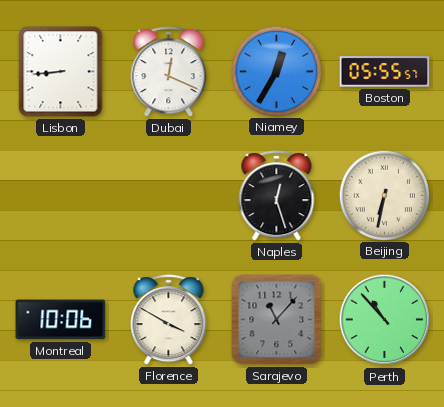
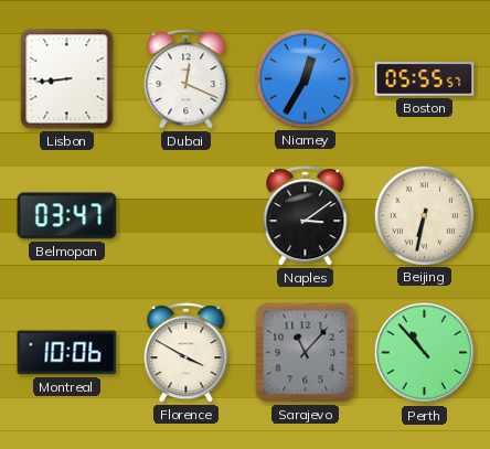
Belmopan: none -> 03:47 (67, 216)
Naples: 12:27 -> 3:09 (306, 216)
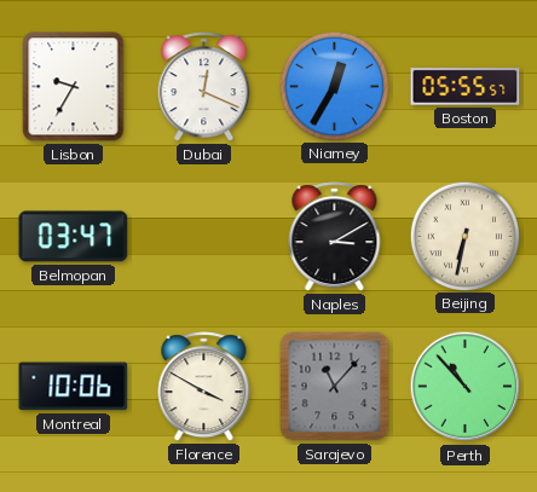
Lisbon: 8:44 -> 9:35 (74, 87)
Naples: 3:09 -> 3:10 (335, 237)
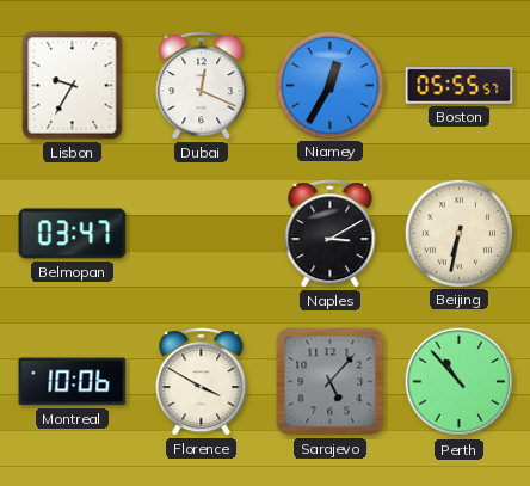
Sarajevo: 11:07 -> 5:07 (331, 382)
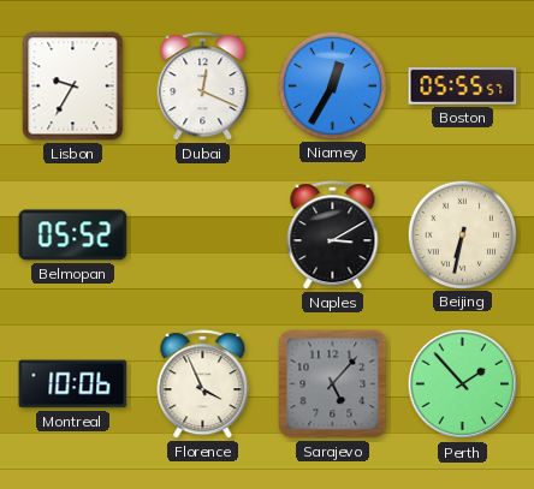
Belmopan: 03:47 -> 05:52 (73, 235)
Florence: 3:50 -> 3:56 (203, 384)
Perth: 10:53 -> 1:53 (463, 384)
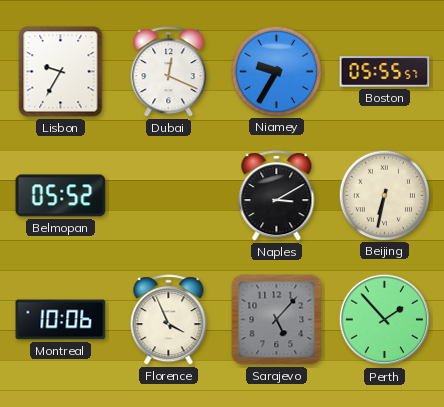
Niamey: 12:35 -> 9:35 (276, 71)
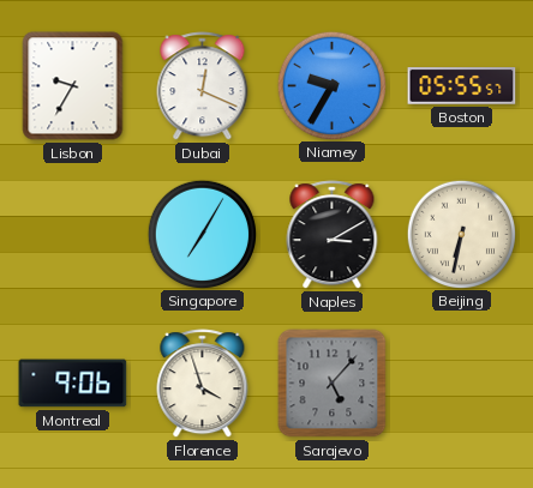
Belmopan: 05:52 -> none (61, 196)
Singapore: none -> 7:05 (202, 234)
Montreal: 10:06 -> 9:06 (73, 384)
Florence: 3:56 -> 3:57 (203, 384)
Perth: 1:53 -> none (385, 320)
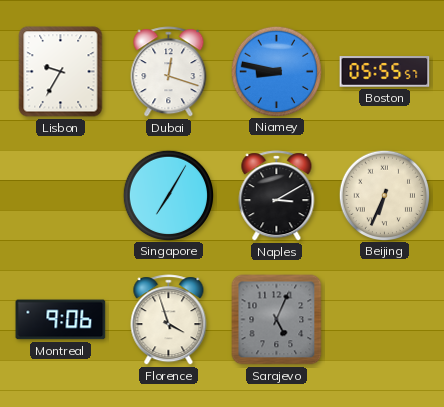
Dubai: 12:19 -> 12:18 (169, 72)
Niamey: 9:35 -> 8:47 (276, 71)
Beijing: 6:32 -> 6:34 (384, 195)
Sarajevo: 5:07 -> 5:04 (277, 320)
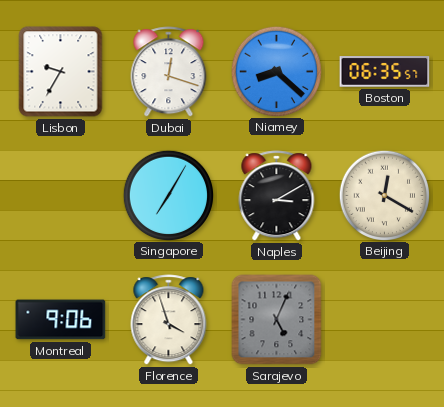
Niamey: 8:47 -> 8:22 (276, 71)
Boston: 05:55 -> 06:35 (385, 72)
Beijing: 6:34 -> 12:20 (384, 195)
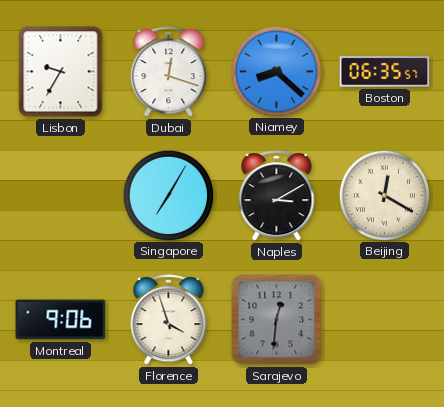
Sarajevo: 5:04 -> 12:31 (277, 320)
